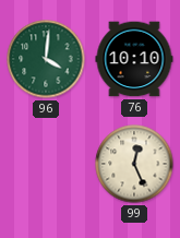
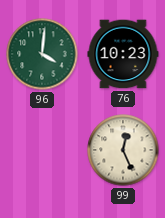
76: 10:10 -> 10:23 (123, 54)
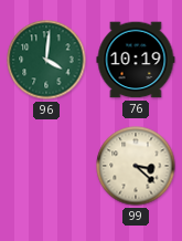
76: 10:23 -> 10:19 (136, 60)
99: 12:26 -> 3:22 (136, 166)
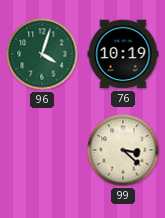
96: 4:01 -> 4:03 (42, 54)
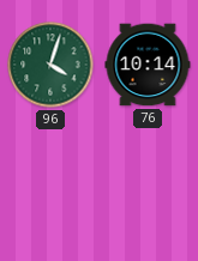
76: 10:19 -> 10:14 (148, 65)
99: 3:22 -> none (123, 150)
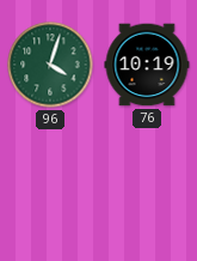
76: 10:14 -> 10:19 (147, 65)
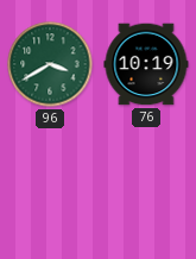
96: 4:03 -> 3:40 (50, 64)
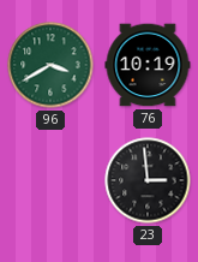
23: none -> 2:59 (148, 180)
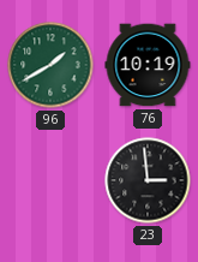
96: 3:40 -> 1:40 (50, 65)
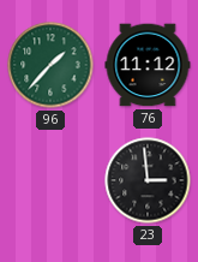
96: 1:40 -> 1:37 (50, 65)
76: 10:19 -> 11:12 (148, 65)
